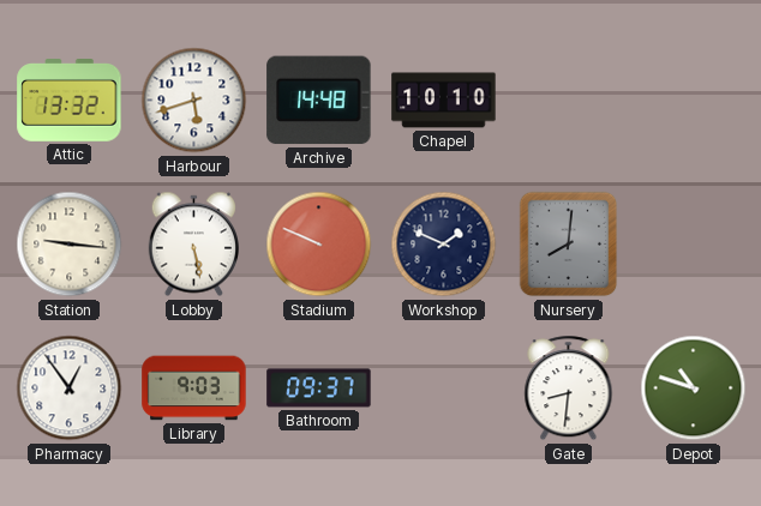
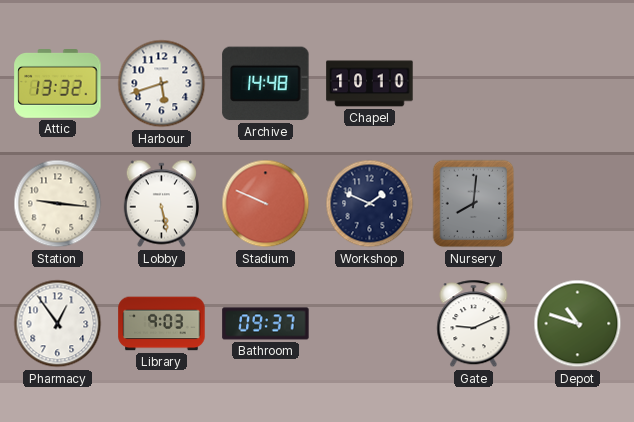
Gate: 8:31 -> 9:11 (474, 324)
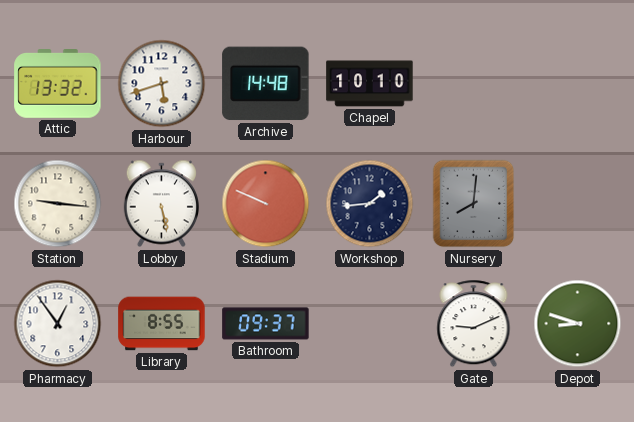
Workshop: 1:49 -> 1:44 (370, 204)
Library: 9:03 -> 8:55 (162, 324)
Depot: 10:48 -> 8:48 (578, 324)
